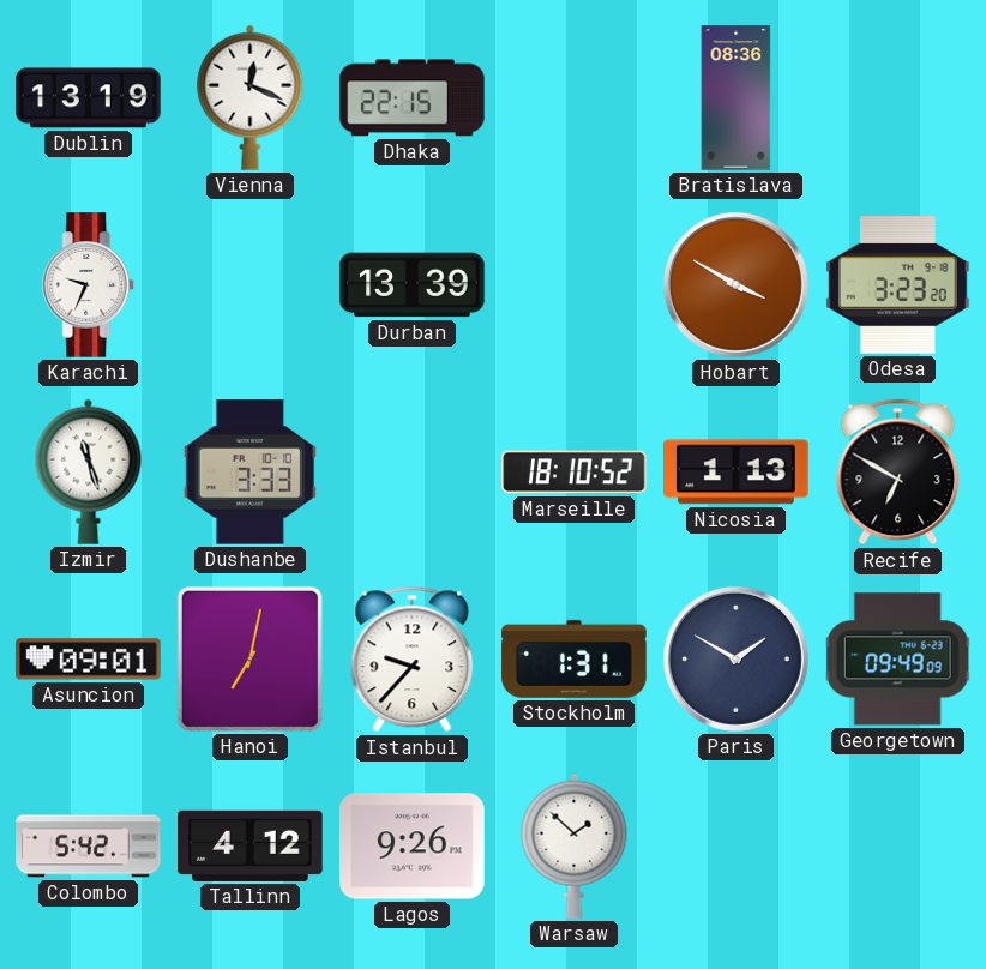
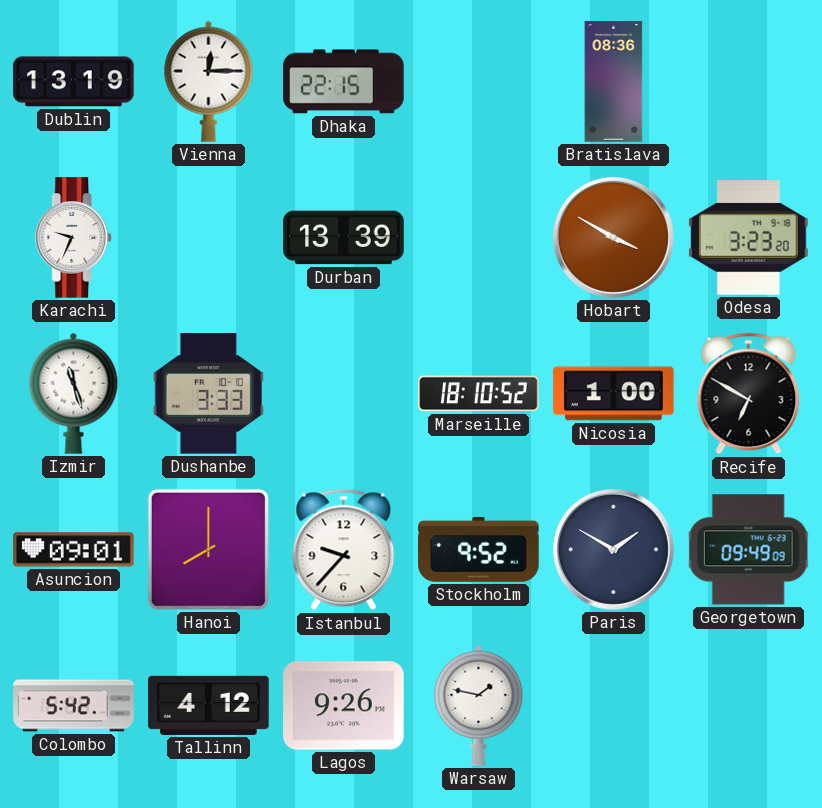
Vienna: 12:19 -> 12:15 (209, 81)
Nicosia: 1:13 -> 1:00 (614, 394)
Hanoi: 7:02 -> 8:00 (208, 549)
Stockholm: 1:31 -> 9:52 (479, 549)
Warsaw: 1:52 -> 1:47 (479, 705)
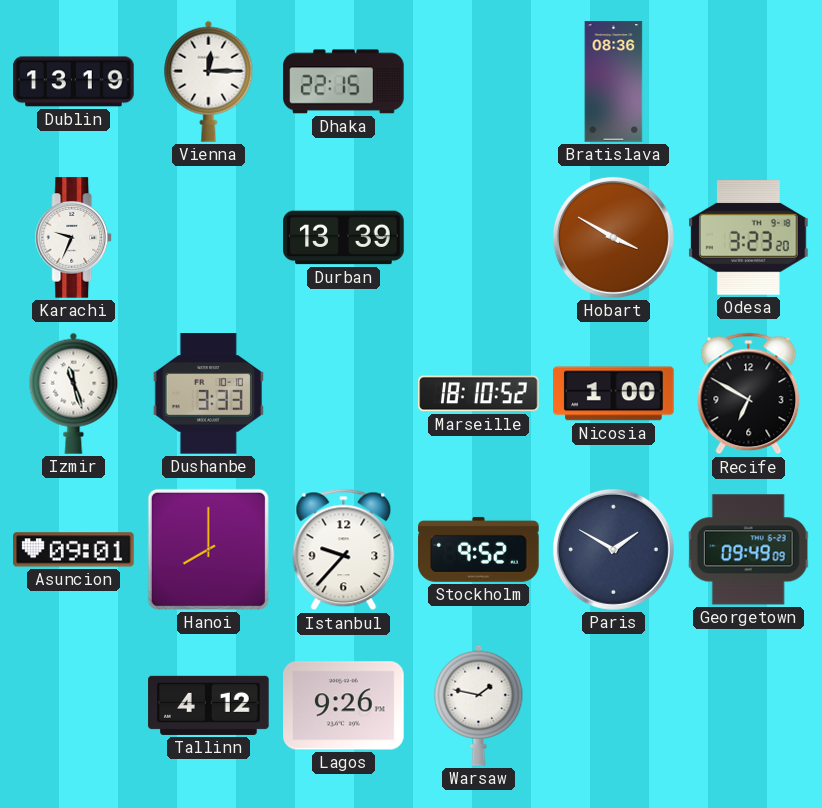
Colombo: 5:42 -> none (74, 706)
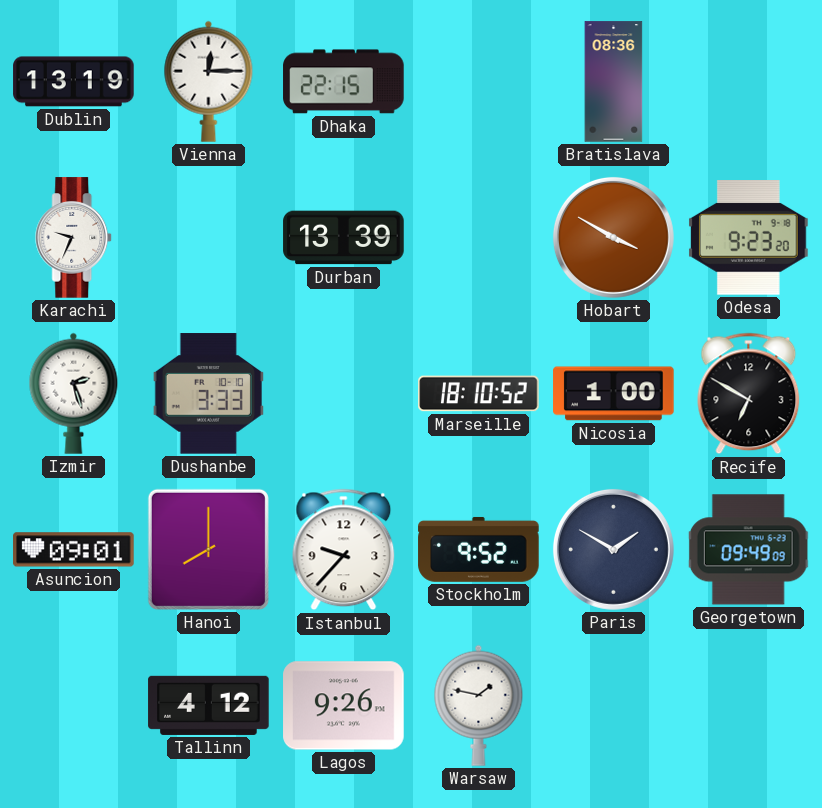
Odesa: 3:23 -> 9:23 (749, 238)
Izmir: 11:27 -> 2:27 (74, 393)
